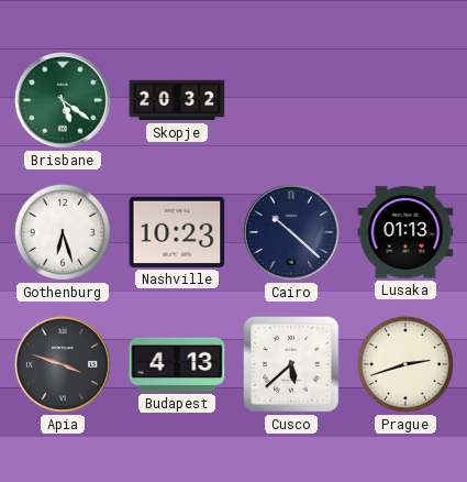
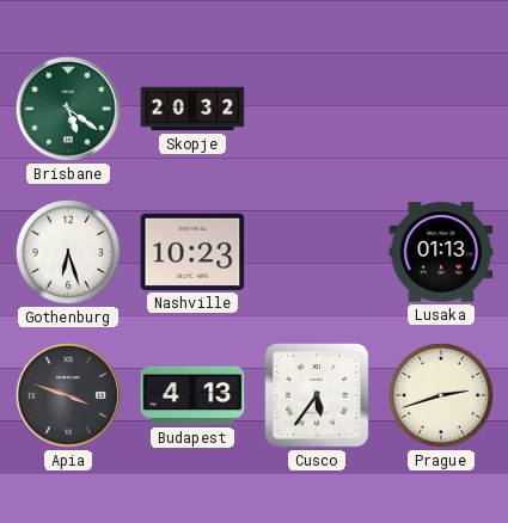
Cairo: 10:22 -> none (291, 232)
Cusco: 5:38 -> 5:36 (317, 395)
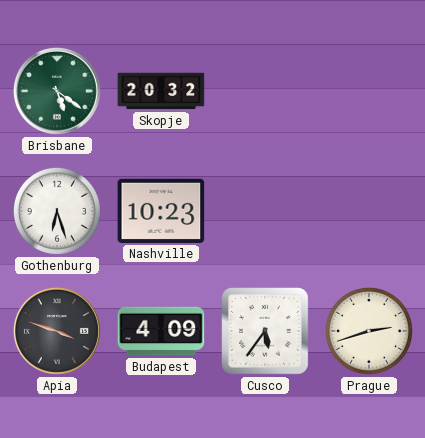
Lusaka: 01:13 -> none (441, 252)
Budapest: 4:13 -> 4:09 (161, 331)
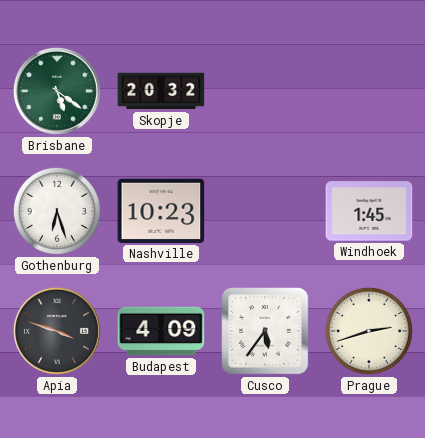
Windhoek: none -> 1:45 (369, 211)
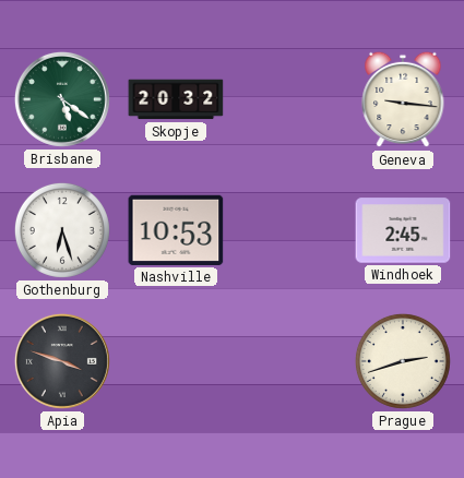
Geneva: none -> 9:16 (403, 99)
Nashville: 10:23 -> 10:53 (176, 230)
Windhoek: 1:45 -> 2:45 (403, 230)
Budapest: 4:09 -> none (161, 331)
Cusco: 5:36 -> none (265, 331)
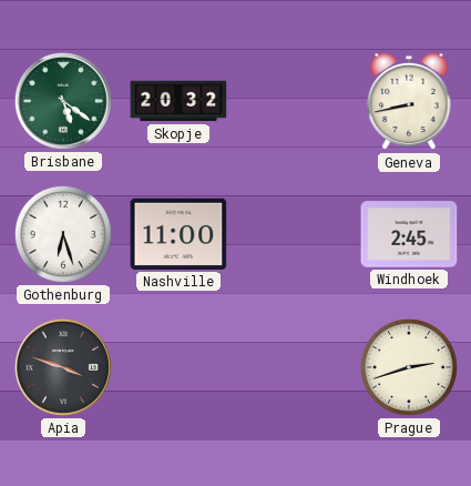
Geneva: 9:16 -> 8:43 (409, 101)
Nashville: 10:53 -> 11:00 (178, 234)
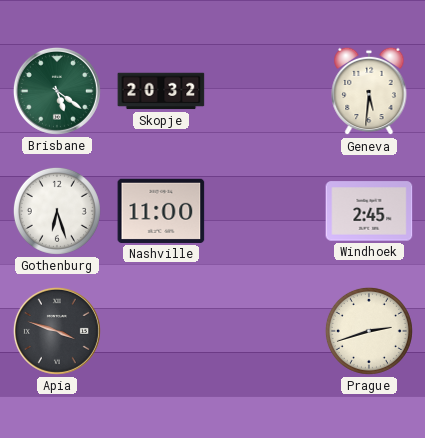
Geneva: 8:43 -> 5:31 (369, 91)
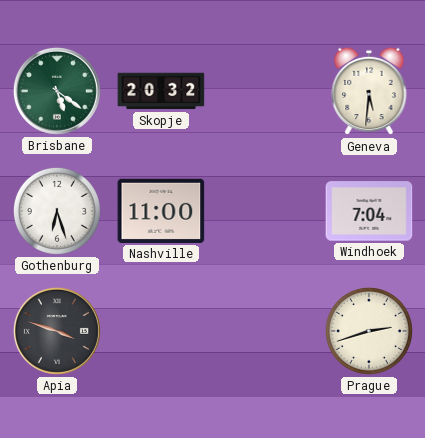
Windhoek: 2:45 -> 7:04 (369, 211)
